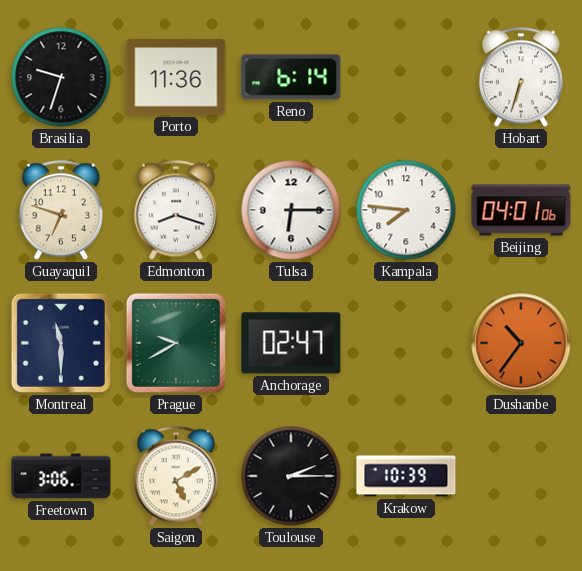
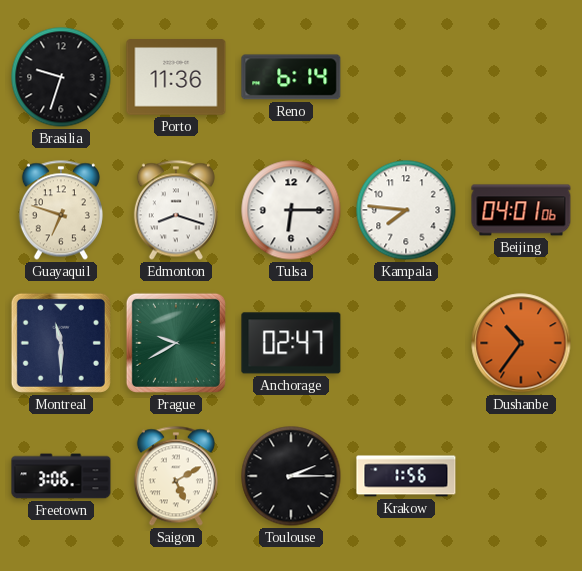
Hobart: 6:33 -> none (521, 77)
Krakow: 10:39 -> 1:56 (406, 476)
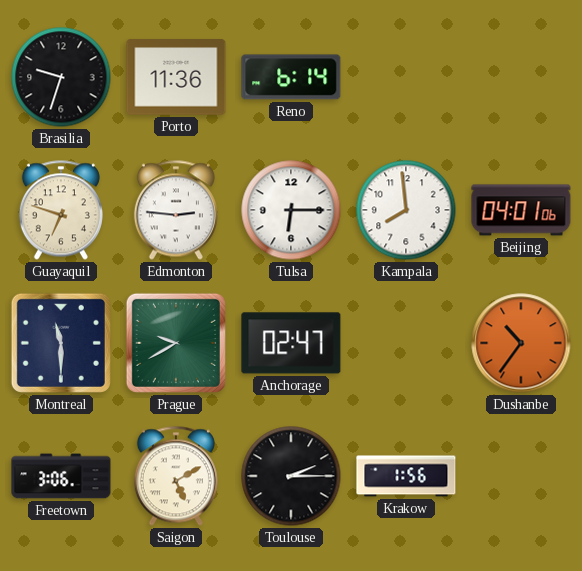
Edmonton: 8:18 -> 2:46 (176, 210)
Kampala: 7:46 -> 7:59 (406, 210)
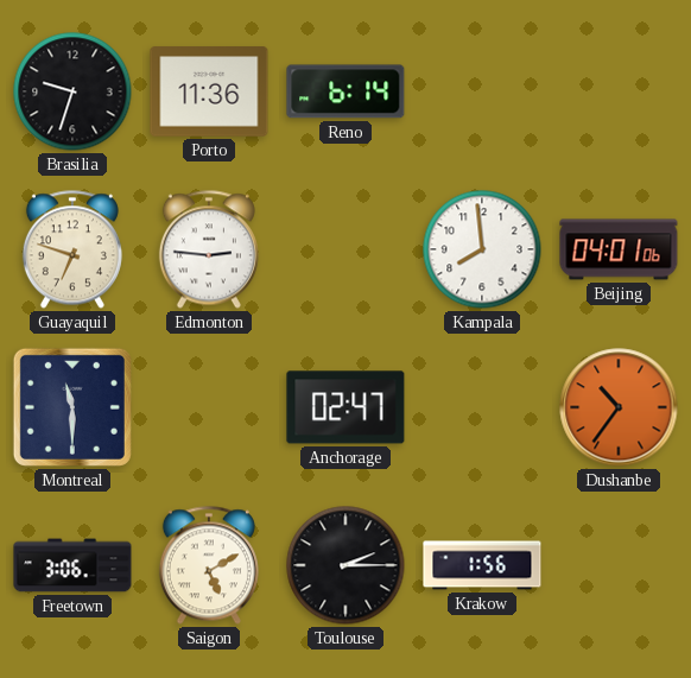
Tulsa: 6:15 -> none (291, 210)
Prague: 9:40 -> none (176, 343)
